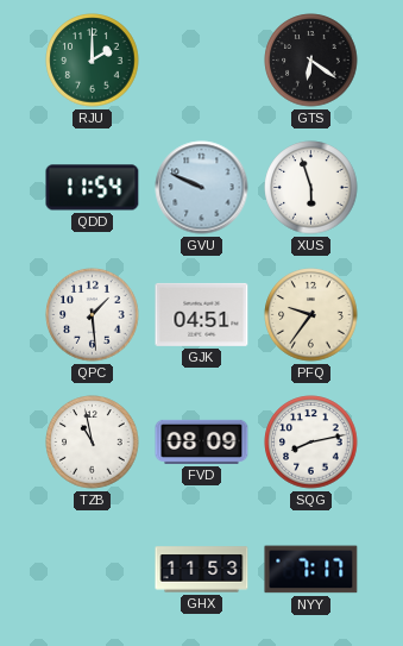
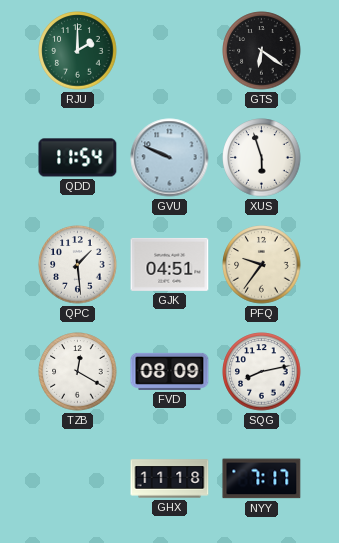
TZB: 10:58 -> 12:20 (78, 372)
GHX: 11:53 -> 11:18 (170, 479)
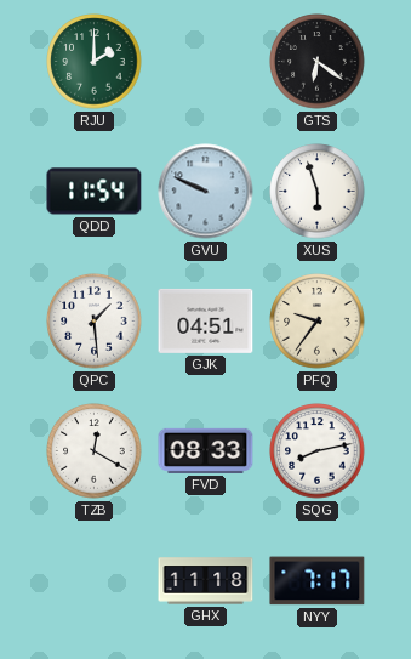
FVD: 08:09 -> 08:33 (206, 450)
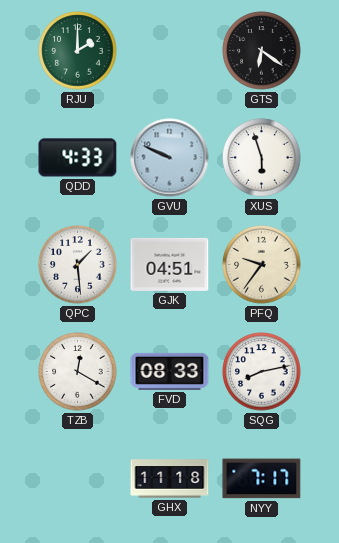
QDD: 11:54 -> 4:33 (78, 158)
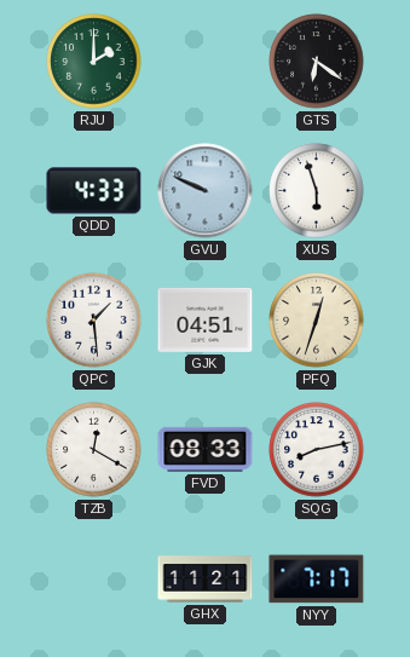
PFQ: 9:36 -> 12:33 (317, 321)
GHX: 11:18 -> 11:21 (206, 580)
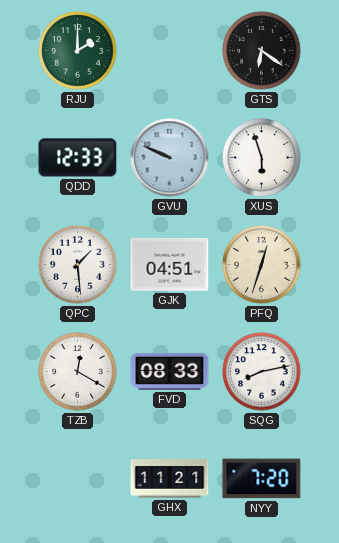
QDD: 4:33 -> 12:33 (78, 158)
NYY: 7:17 -> 7:20 (262, 479)
